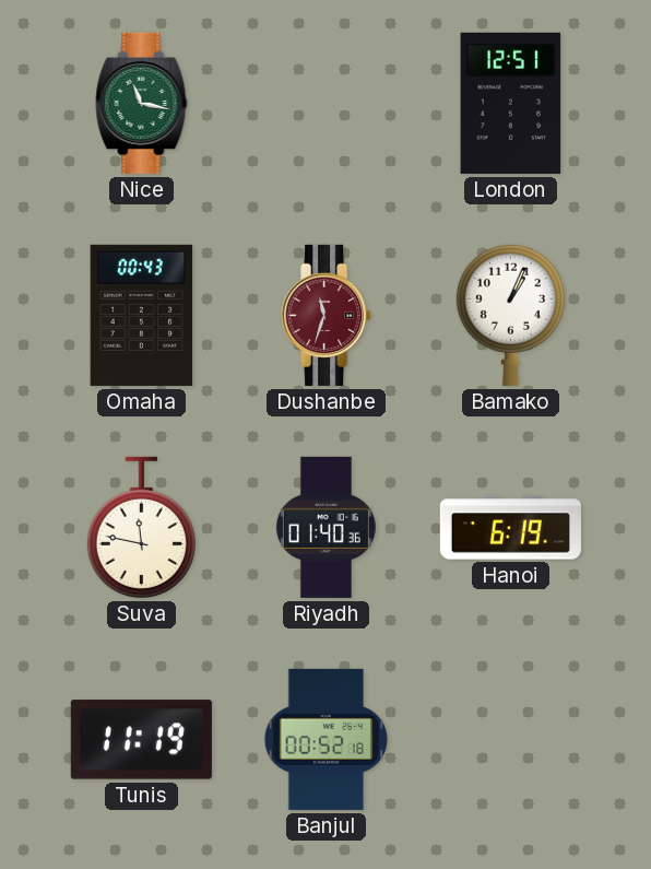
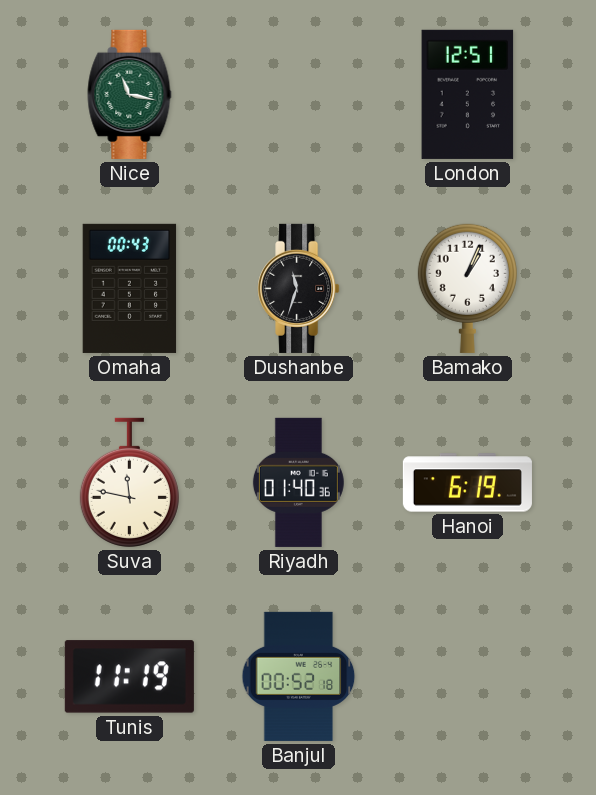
Dushanbe dial: burgundy -> black (299, 288)
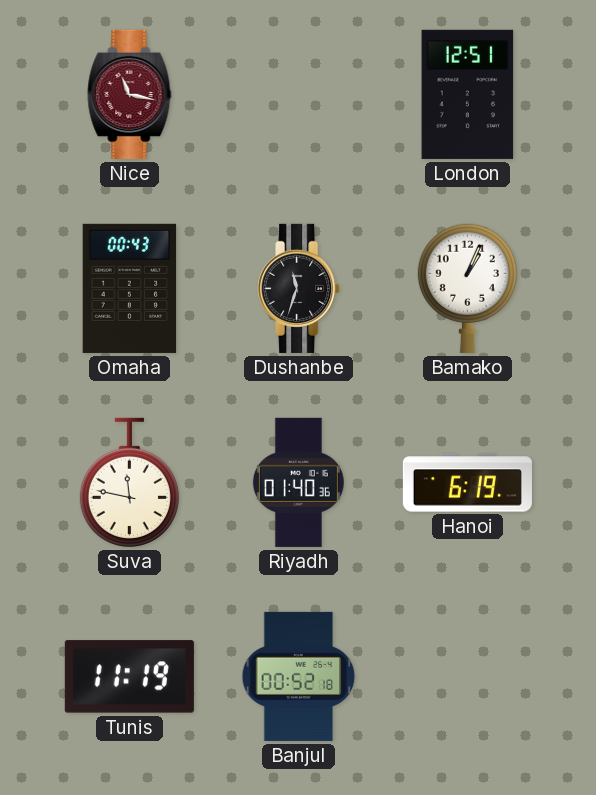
Nice dial: green -> burgundy (130, 94)
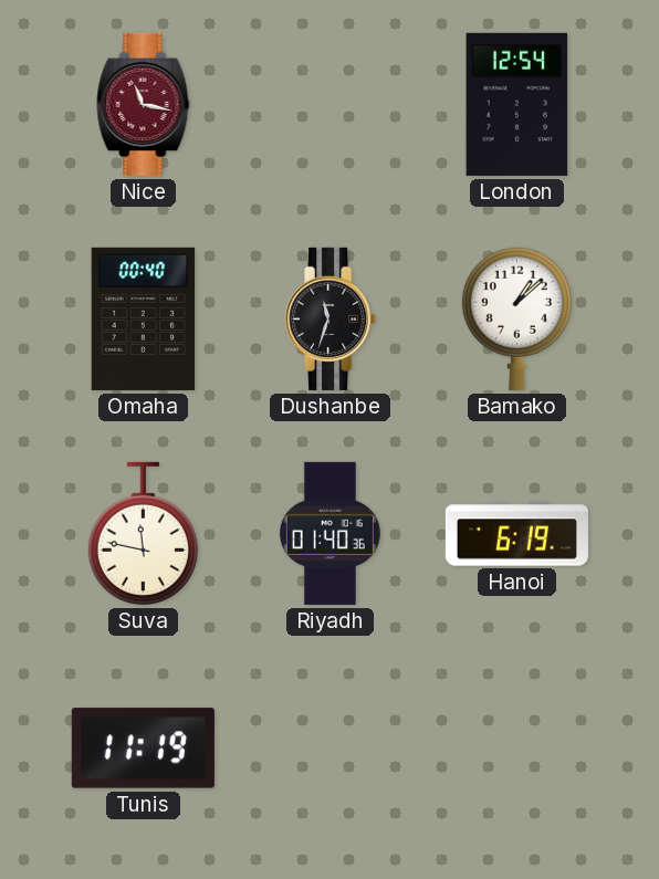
London: 12:51 -> 12:54 (517, 104)
Omaha: 00:43 -> 00:40 (144, 318)
Bamako: 1:04 -> 1:08 (516, 318)
Banjul: 00:52 -> none (299, 676)
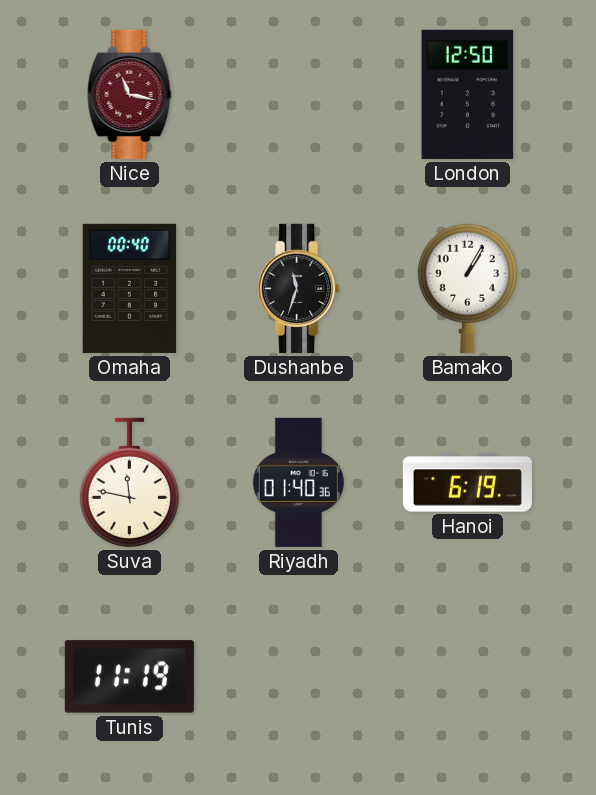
London: 12:54 -> 12:50 (468, 94)
Bamako: 1:08 -> 1:05 (467, 288)
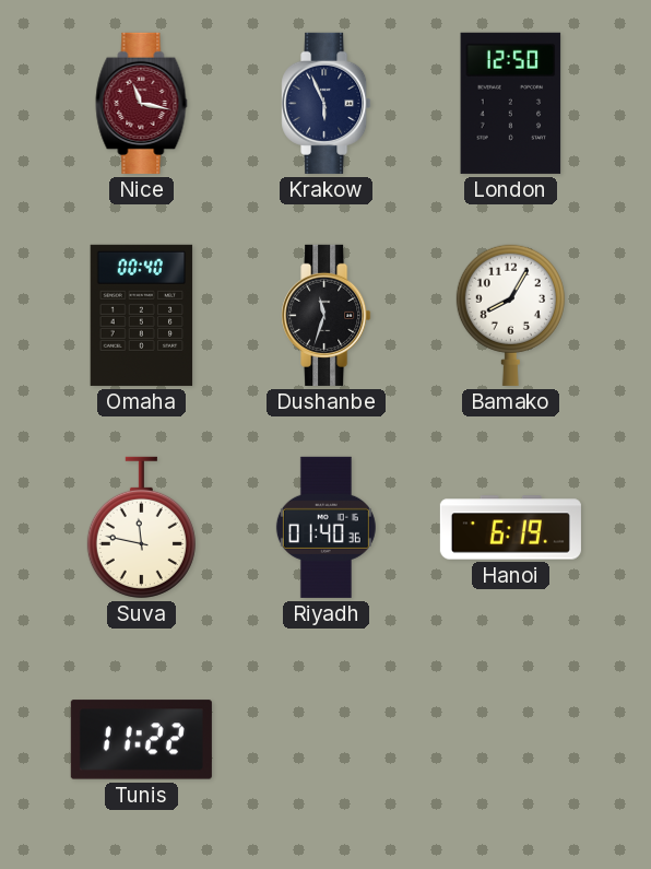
Krakow: none -> 5:56 (327, 103)
Bamako: 1:05 -> 8:05 (510, 315)
Tunis: 11:19 -> 11:22 (141, 740)
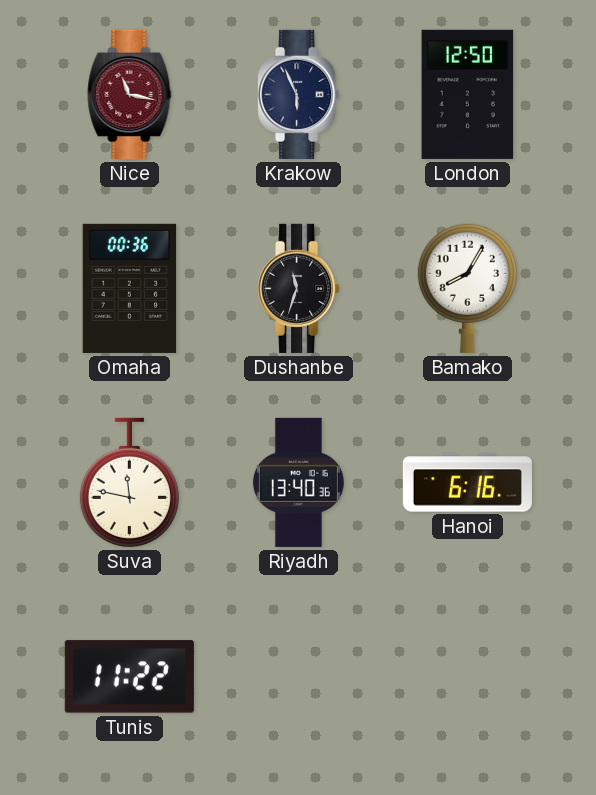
Omaha: 00:40 -> 00:36 (130, 288)
Riyadh: 01:40 -> 13:40 (298, 482)
Hanoi: 6:19 -> 6:16 (467, 483)
